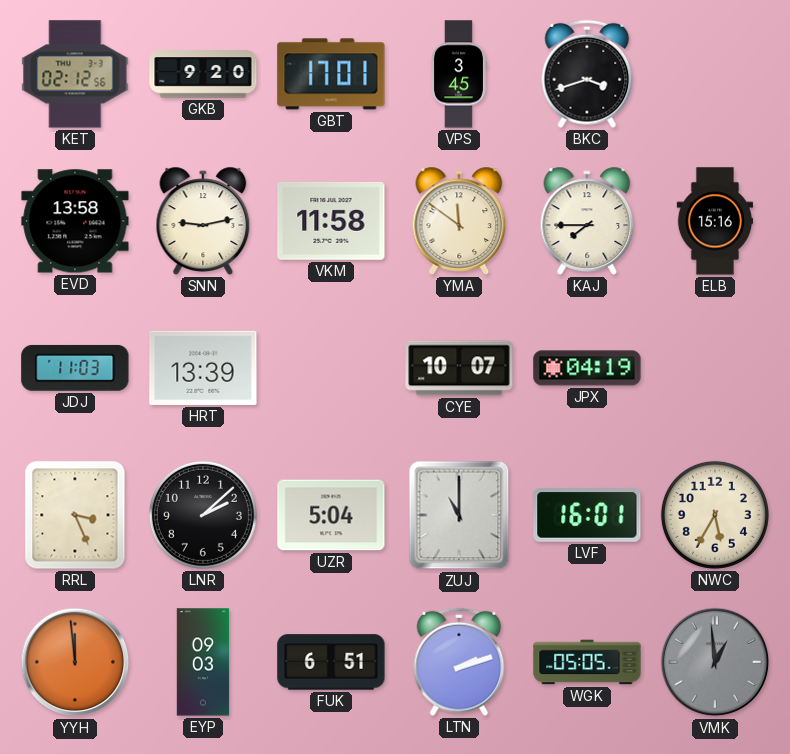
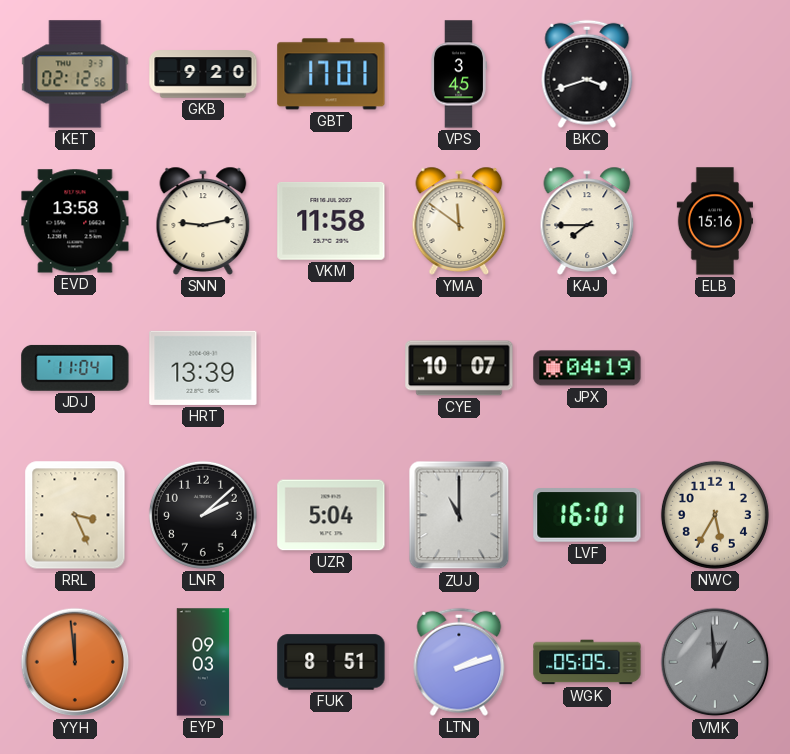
JDJ: 11:03 -> 11:04 (75, 368)
FUK: 6:51 -> 8:51 (331, 662)
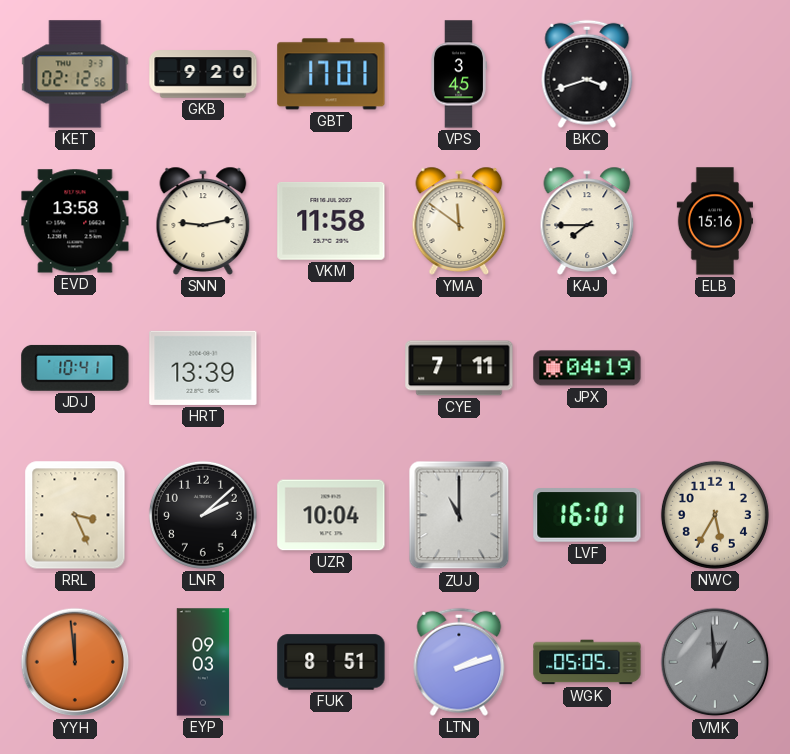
JDJ: 11:04 -> 10:41 (75, 368)
CYE: 10:07 -> 7:11 (459, 368)
UZR: 5:04 -> 10:04 (331, 515)
